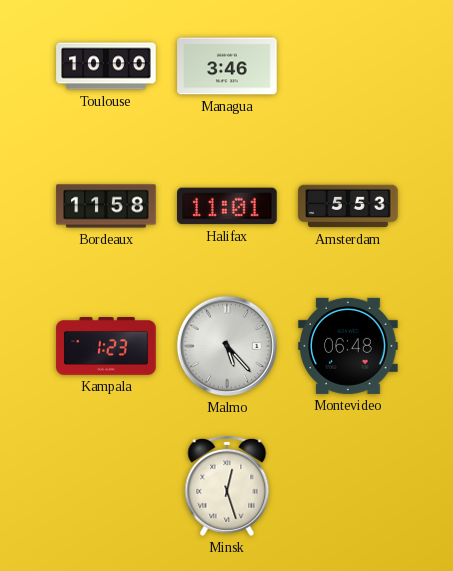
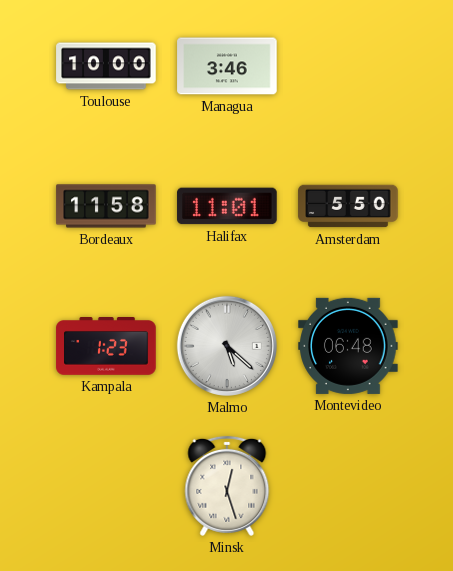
Amsterdam: 5:53 -> 5:50 (348, 206)
Malmo: 5:23 -> 5:22 (227, 346)
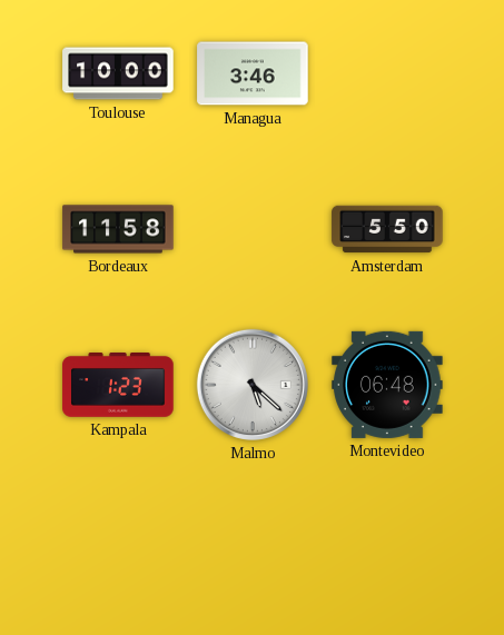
Halifax: 11:01 -> none (227, 206)
Minsk: 12:27 -> none (227, 486)
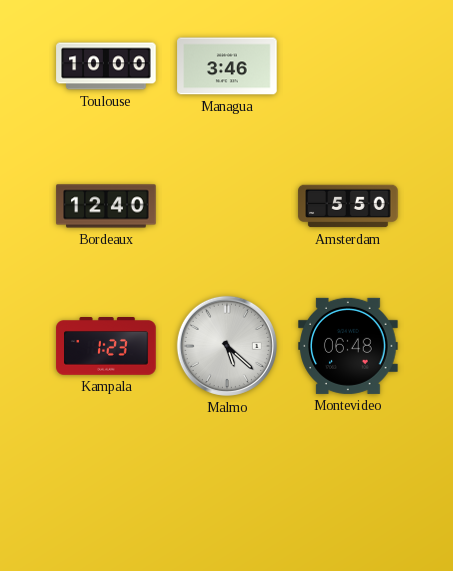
Bordeaux: 11:58 -> 12:40 (106, 206)
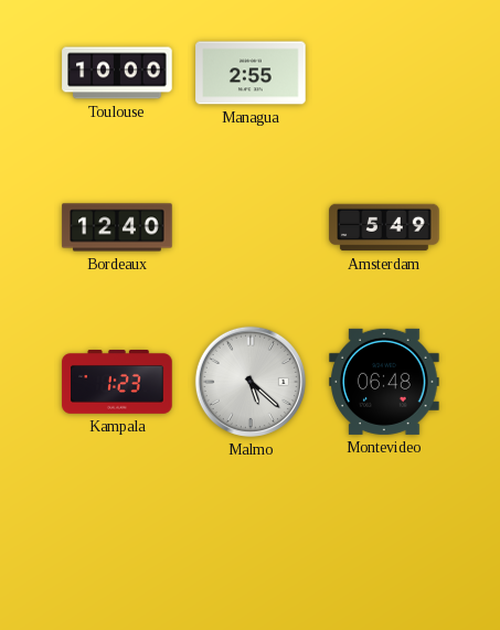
Managua: 3:46 -> 2:55 (251, 73)
Amsterdam: 5:50 -> 5:49 (384, 227)
